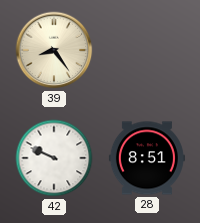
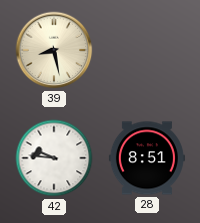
39: 8:24 -> 8:28 (54, 50)
42: 9:49 -> 9:46 (54, 158)
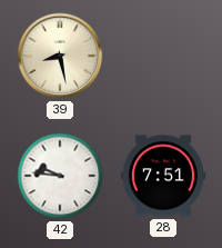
28: 8:51 -> 7:51 (163, 176)
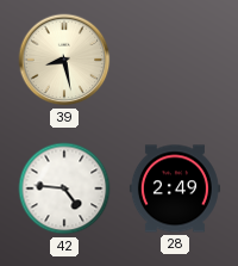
42: 9:46 -> 4:46 (64, 188)
28: 7:51 -> 2:49 (175, 188)
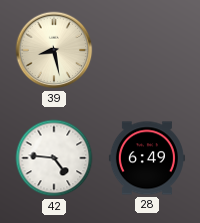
28: 2:49 -> 6:49 (147, 158)
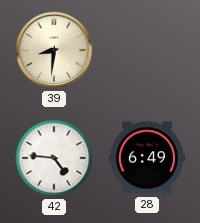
39: 8:28 -> 8:31 (54, 50)
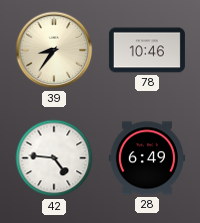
39: 8:31 -> 8:36 (54, 50)
78: none -> 10:46 (147, 50)
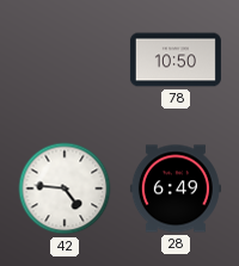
39: 8:36 -> none (54, 50)
78: 10:46 -> 10:50 (176, 60)
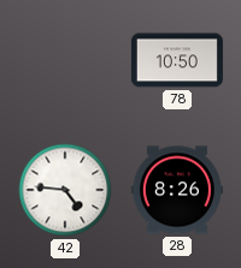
28: 6:49 -> 8:26 (177, 190)
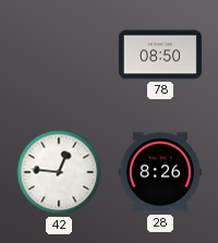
78: 10:50 -> 08:50 (160, 54)
42: 4:46 -> 12:46 (59, 172)
